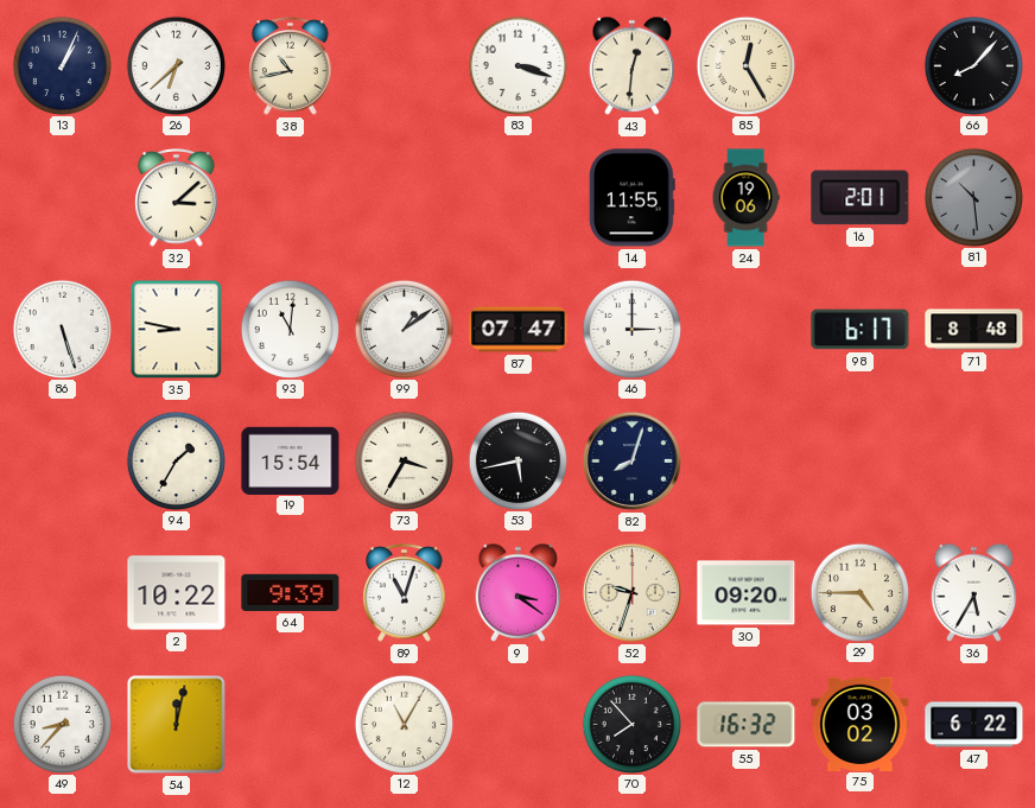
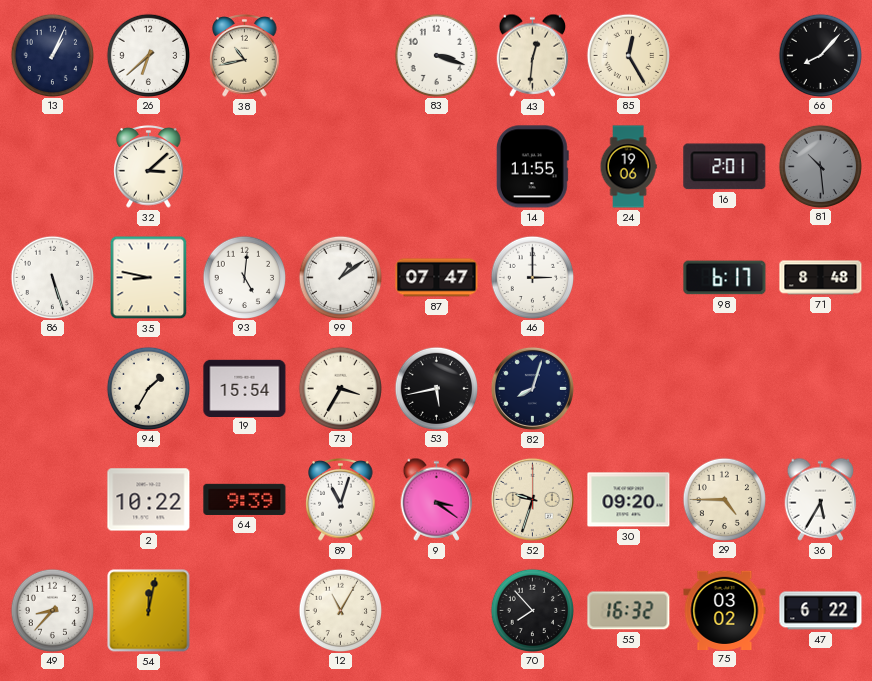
93: 11:01 -> 5:01 (244, 277)
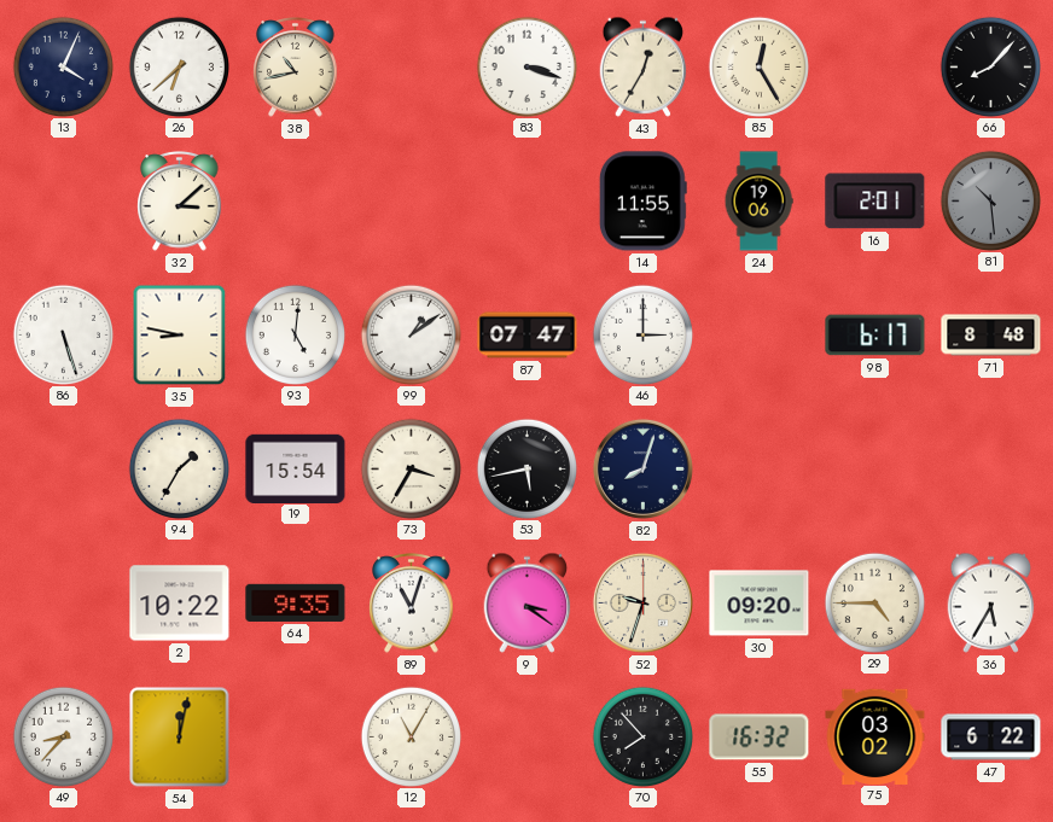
13: 1:04 -> 4:04 (63, 66)
43: 12:31 -> 12:35 (644, 66)
64: 9:39 -> 9:35 (296, 602)
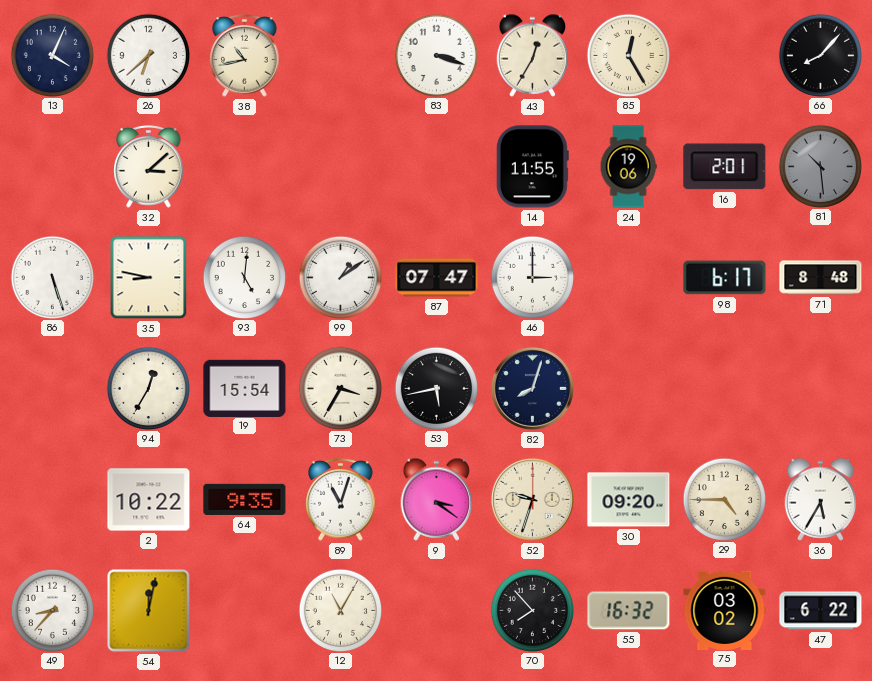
94: 1:35 -> 12:35 (148, 388)
